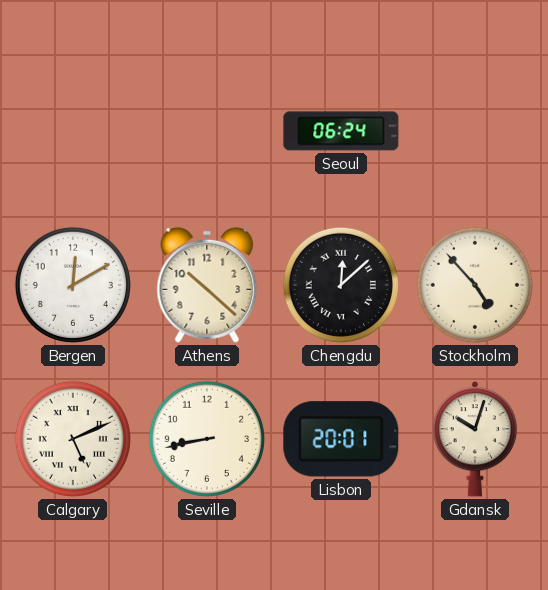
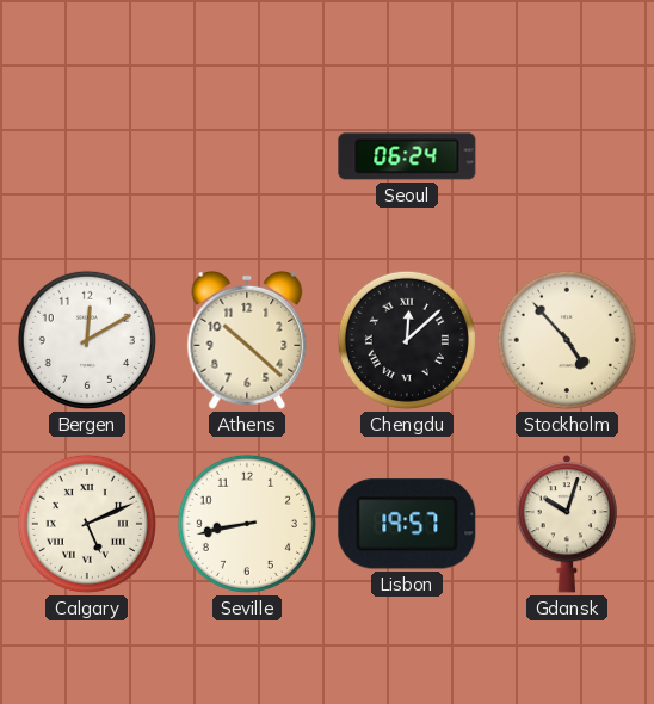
Lisbon: 20:01 -> 19:57 (407, 524)
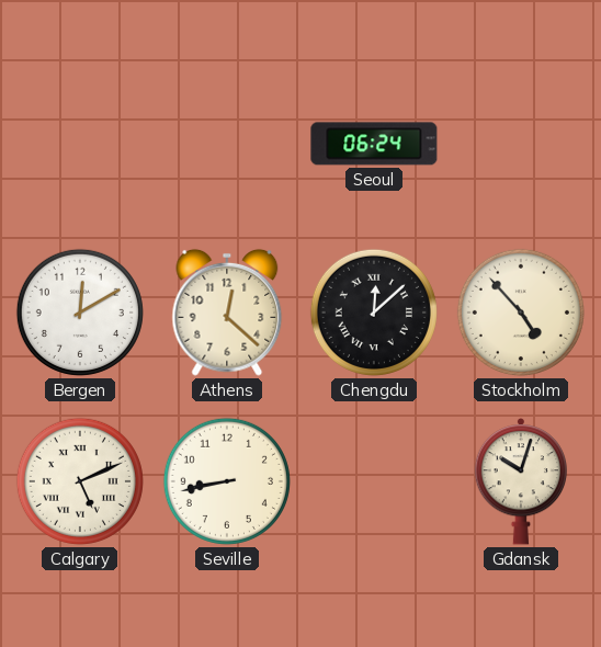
Athens: 10:22 -> 12:22 (227, 313)
Lisbon: 19:57 -> none (407, 524)
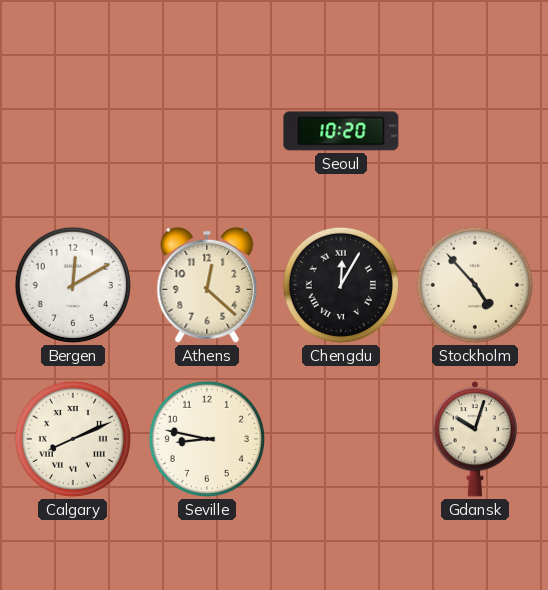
Seoul: 06:24 -> 10:20 (341, 131)
Chengdu: 12:08 -> 12:05 (341, 285)
Calgary: 5:11 -> 8:11 (73, 439)
Seville: 8:43 -> 8:47 (207, 439)
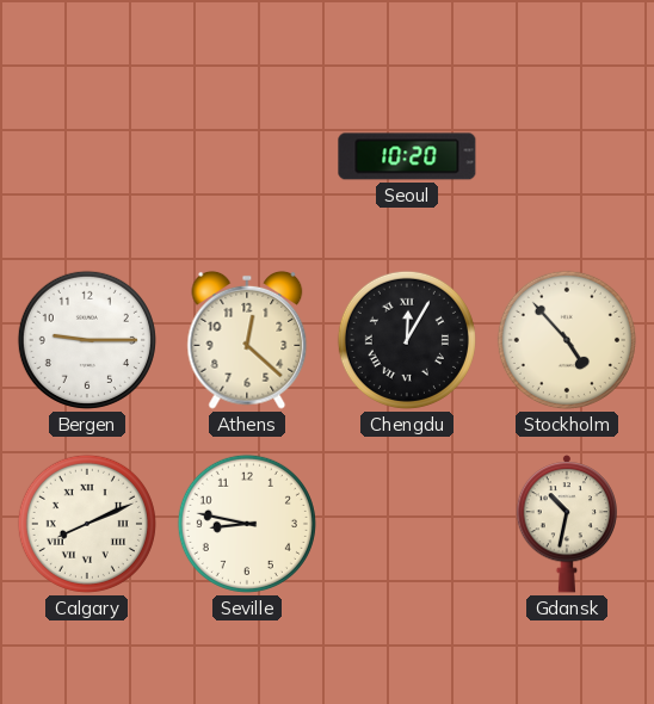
Bergen: 12:10 -> 9:15 (87, 340)
Gdansk: 10:03 -> 10:32 (567, 524)
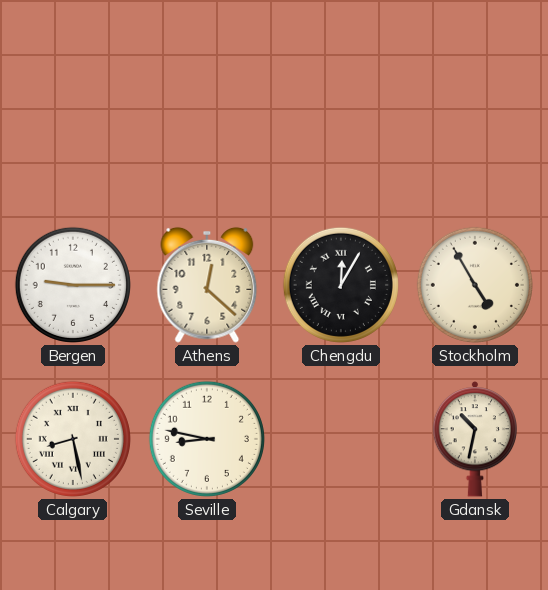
Seoul: 10:20 -> none (407, 156)
Stockholm: 4:53 -> 4:55 (475, 285)
Calgary: 8:11 -> 8:28 (73, 439)
